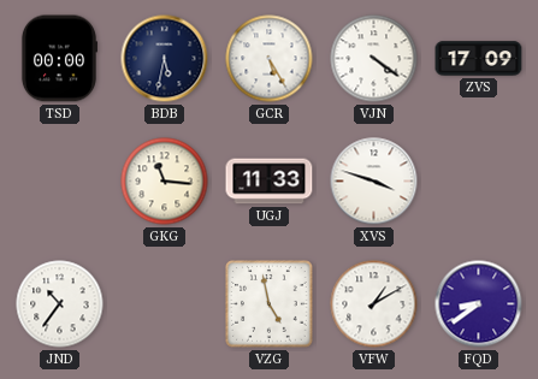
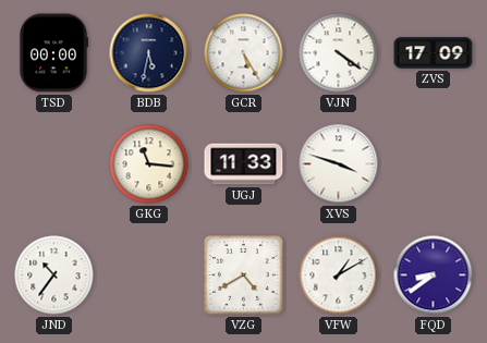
VZG: 4:58 -> 4:40 (244, 275)
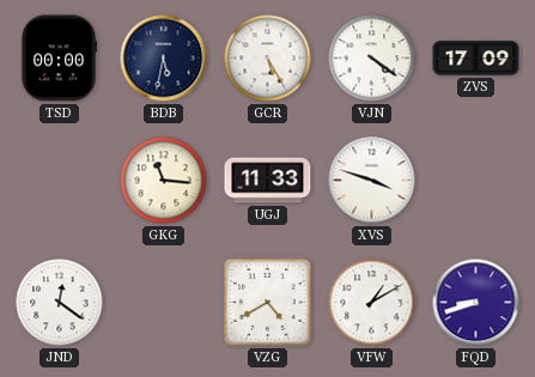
JND: 10:36 -> 12:21 (60, 303)
FQD: 8:39 -> 8:42 (476, 303)
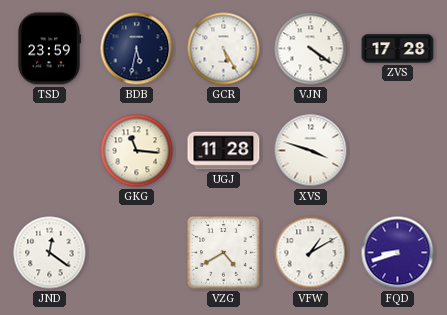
TSD: 00:00 -> 23:59 (48, 49)
ZVS: 17:09 -> 17:28 (398, 49)
UGJ: 11:33 -> 11:28 (224, 151)
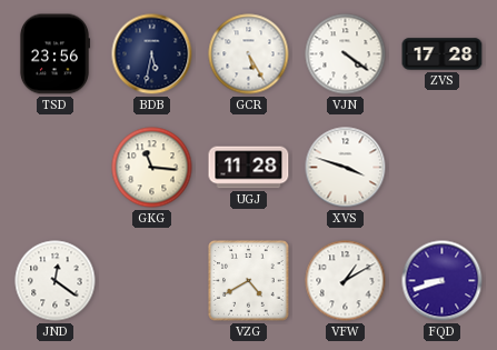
TSD: 23:59 -> 23:56 (53, 54)
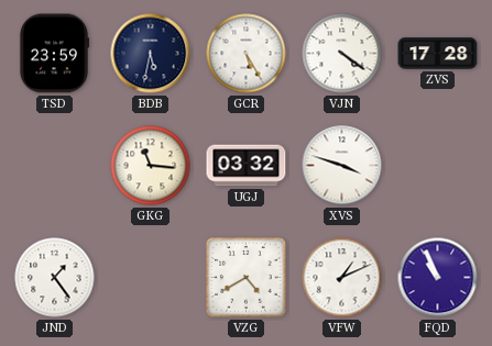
TSD: 23:56 -> 23:59 (53, 54)
UGJ: 11:28 -> 03:32 (247, 166)
JND: 12:21 -> 1:24 (55, 278)
VFW: 1:10 -> 1:11 (342, 278)
FQD: 8:42 -> 10:56 (438, 278)
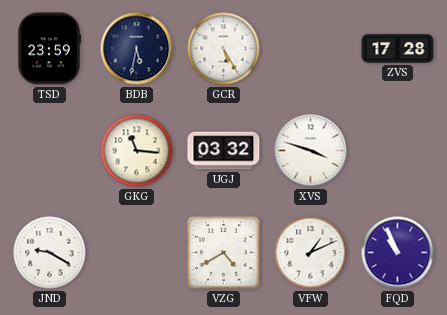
VJN: 4:21 -> none (342, 54)
JND: 1:24 -> 9:20 (50, 253)
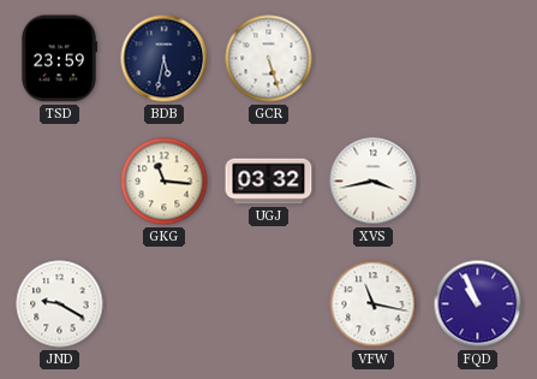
GCR: 5:25 -> 5:27 (269, 59)
ZVS: 17:28 -> none (398, 49)
XVS: 3:48 -> 3:43 (374, 182)
VZG: 4:40 -> none (224, 253)
VFW: 1:11 -> 11:17 (374, 304)
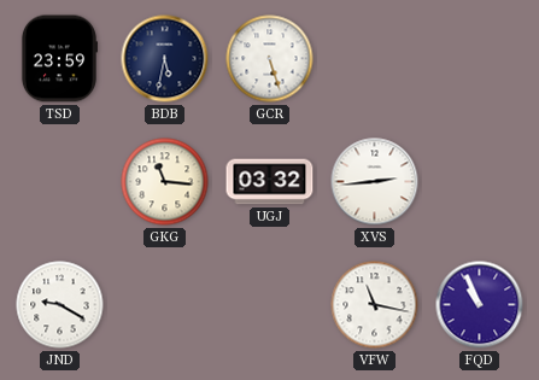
XVS: 3:43 -> 2:44 (375, 182)
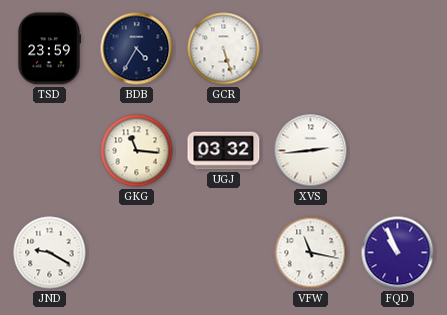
BDB: 5:32 -> 4:35 (137, 49)
